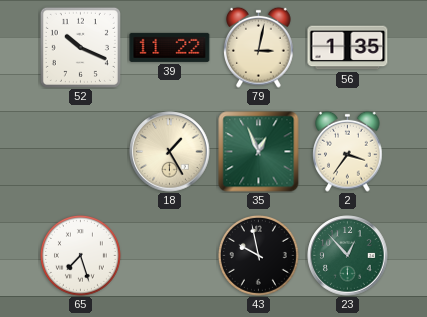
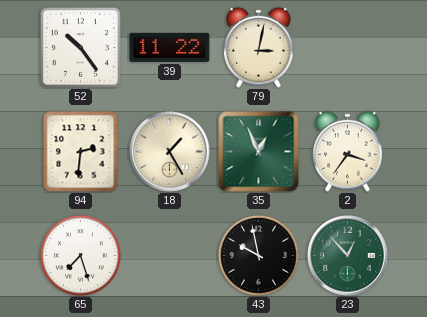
52: 10:19 -> 10:24 (80, 47)
56: 1:35 -> none (348, 48)
94: none -> 2:31 (81, 152)
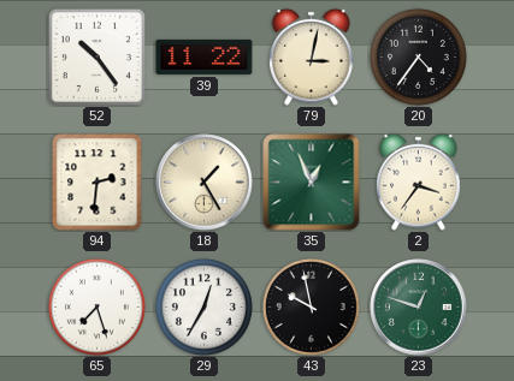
20: none -> 4:36 (418, 56)
29: none -> 12:35 (203, 306)
23: 12:53 -> 12:48 (419, 308)
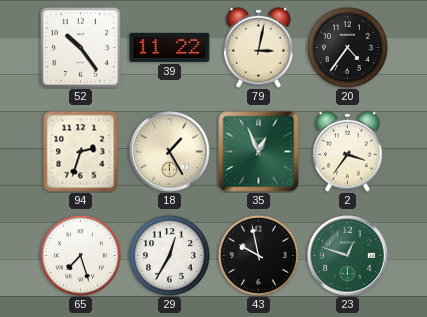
94: 2:31 -> 2:33 (81, 152)
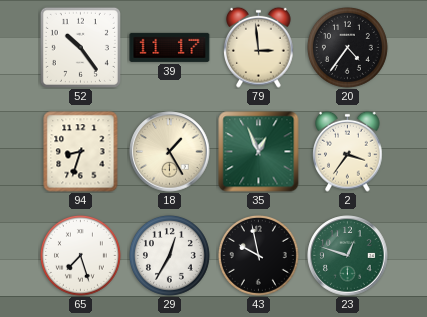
39: 11:22 -> 11:17 (170, 47)
79: 3:02 -> 2:59 (259, 47)
94: 2:33 -> 8:33 (81, 152)
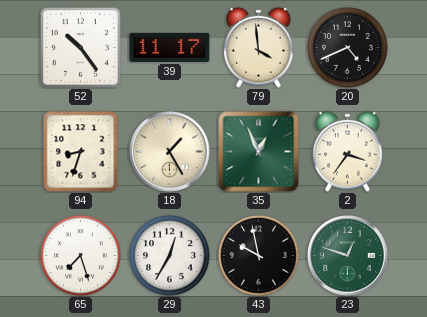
79: 2:59 -> 3:59 (259, 47)
20: 4:36 -> 4:41 (347, 47)
